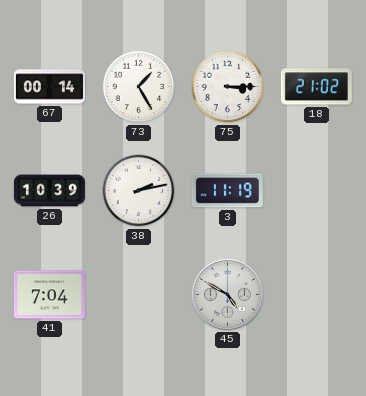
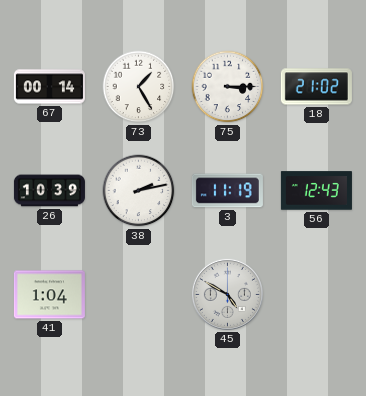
56: none -> 12:43 (316, 191)
41: 7:04 -> 1:04 (49, 295)
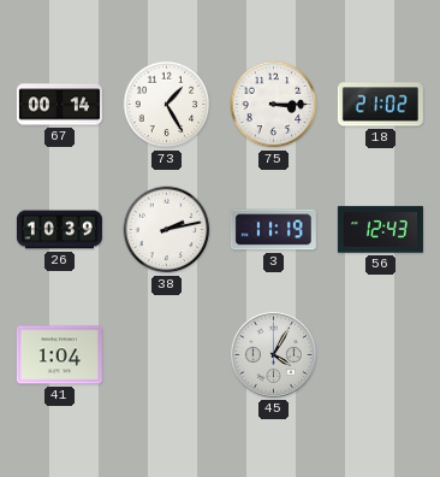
45: 4:50 -> 4:05 (273, 354)
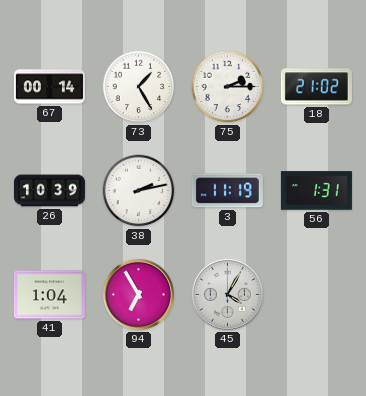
75: 3:15 -> 2:15 (228, 87)
56: 12:43 -> 1:31 (316, 191)
94: none -> 6:55 (138, 294)
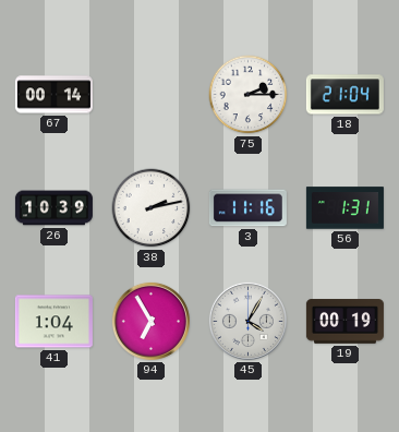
73: 1:25 -> none (139, 87)
18: 21:02 -> 21:04 (344, 95)
3: 11:19 -> 11:16 (247, 208)
19: none -> 00:19 (344, 322)
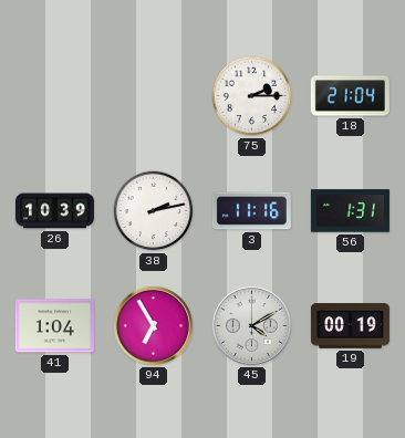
67: 00:14 -> none (53, 95)
45: 4:05 -> 4:10 (251, 325)
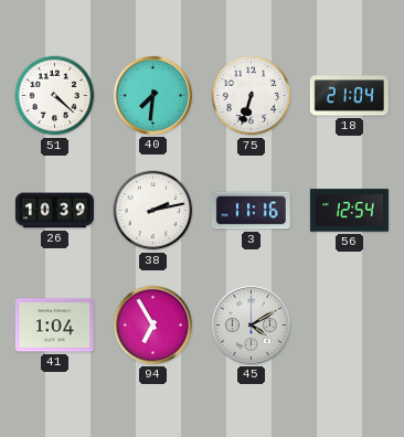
51: none -> 4:22 (55, 96)
40: none -> 7:31 (152, 95)
75: 2:15 -> 6:33 (252, 96)
56: 1:31 -> 12:54 (349, 211)
19: 00:19 -> none (350, 326)
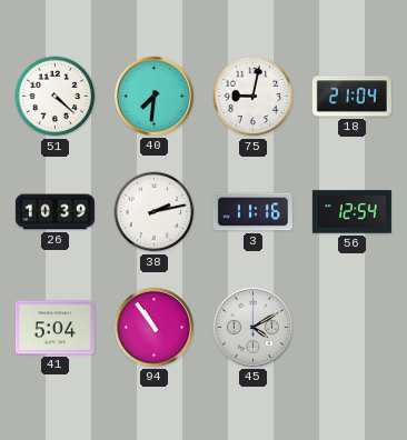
75: 6:33 -> 9:02 (254, 97)
41: 1:04 -> 5:04 (54, 328)
94: 6:55 -> 10:54 (153, 327)
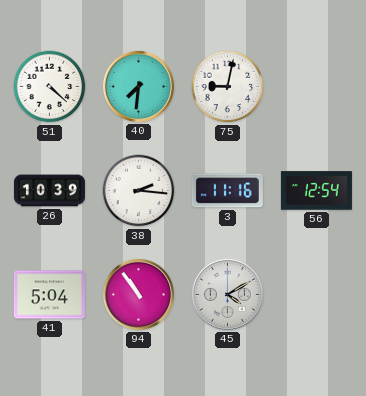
18: 21:04 -> none (351, 97)
38: 2:13 -> 2:16 (139, 191)
